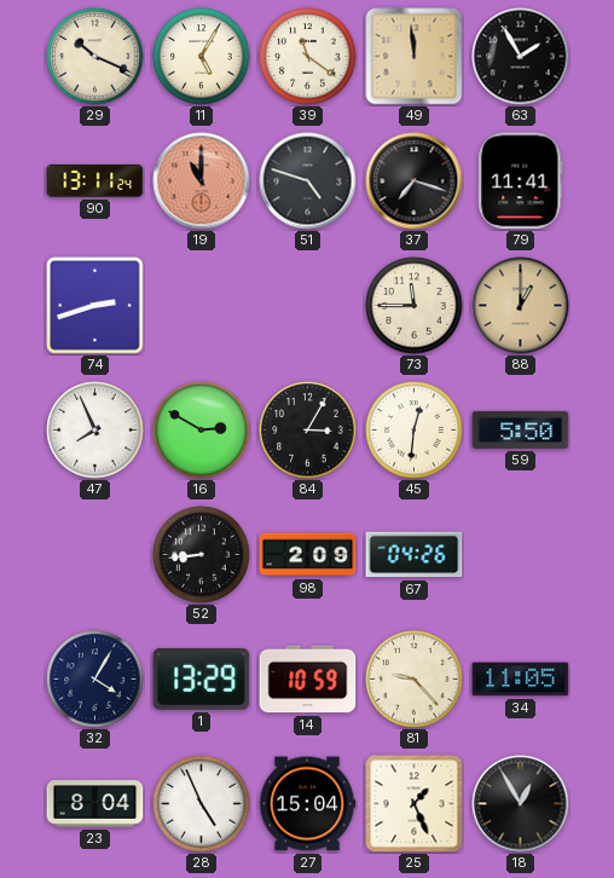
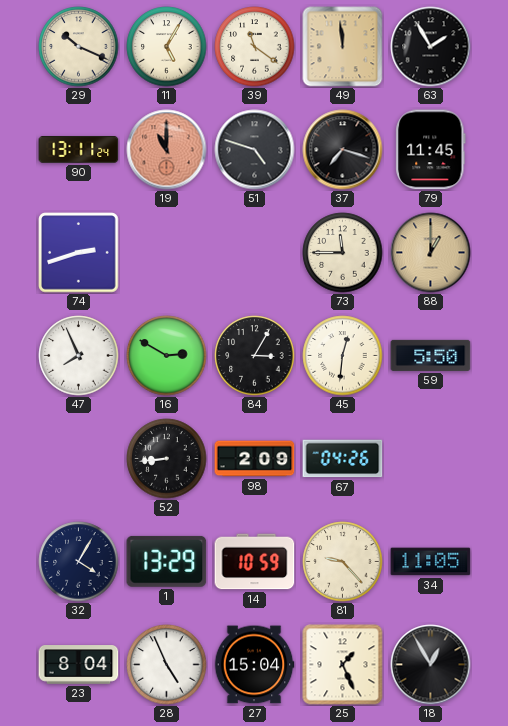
79: 11:41 -> 11:45 (431, 150)
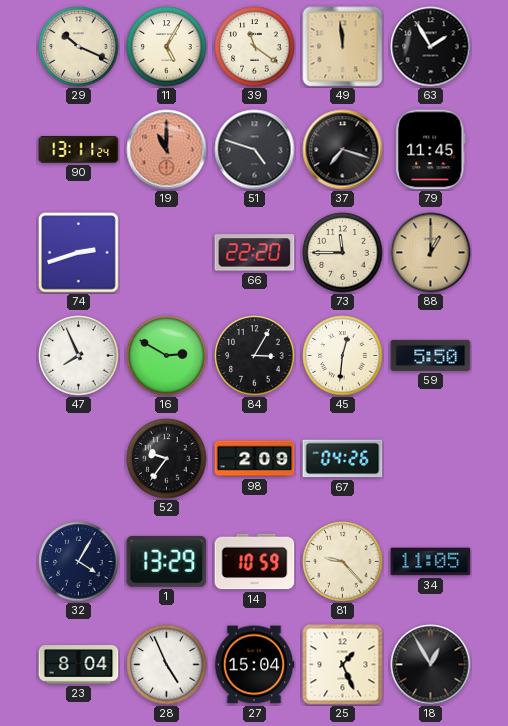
66: none -> 22:20 (255, 253)
52: 8:44 -> 9:36 (167, 459)
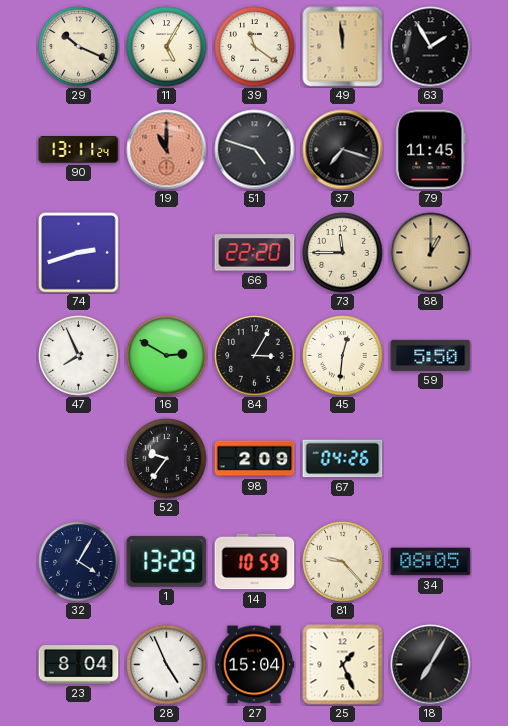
34: 11:05 -> 08:05 (431, 562)
18: 12:55 -> 7:05 (431, 665)
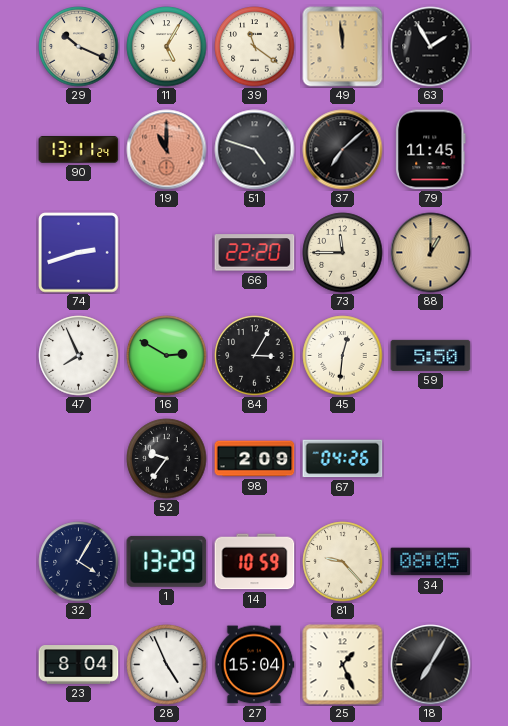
37: 7:18 -> 7:08 (343, 150)
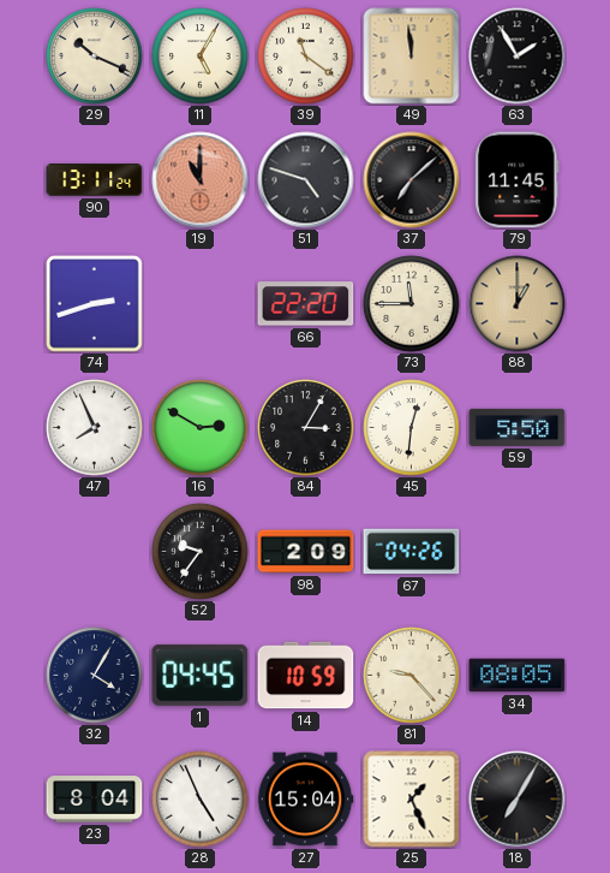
1: 13:29 -> 04:45 (201, 675)
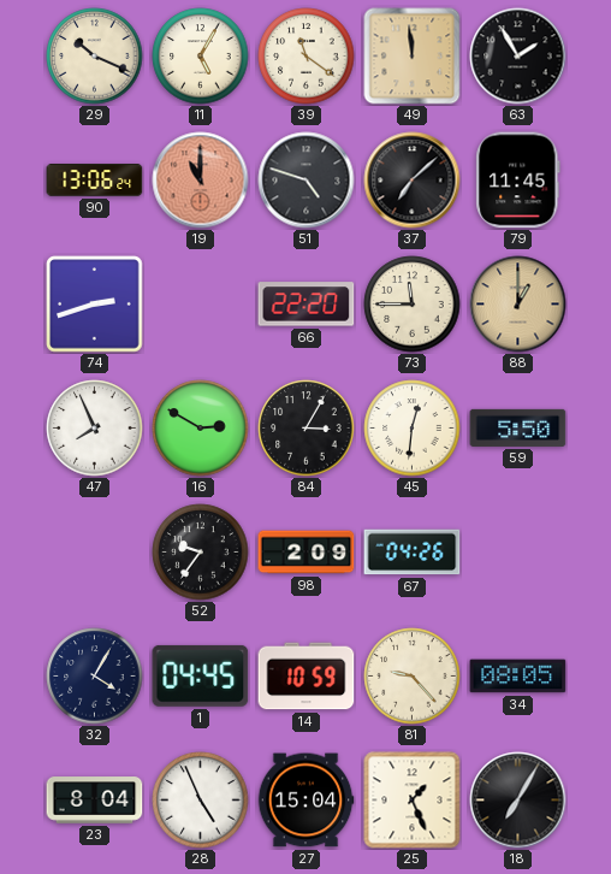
90: 13:11 -> 13:06 (95, 181)
